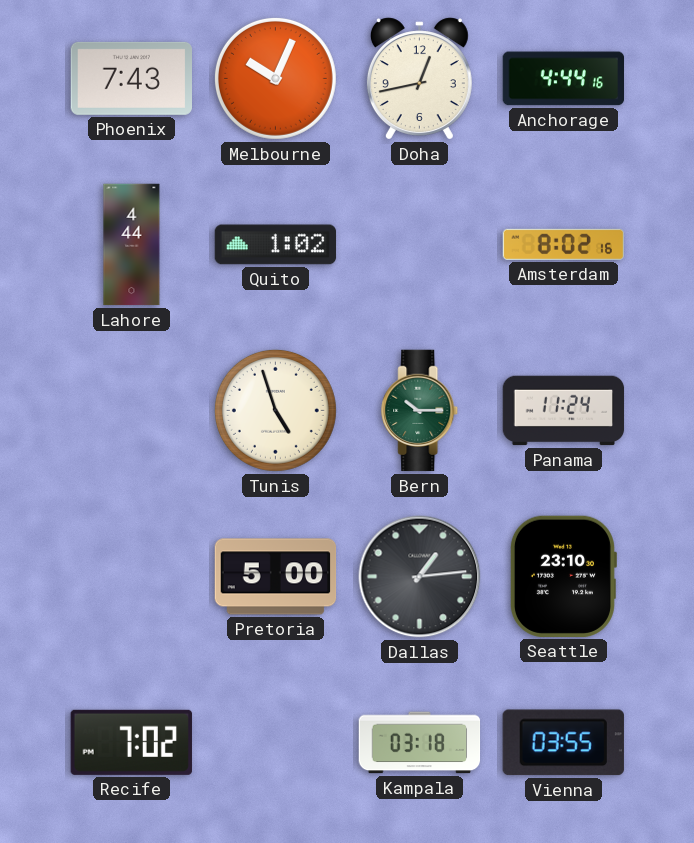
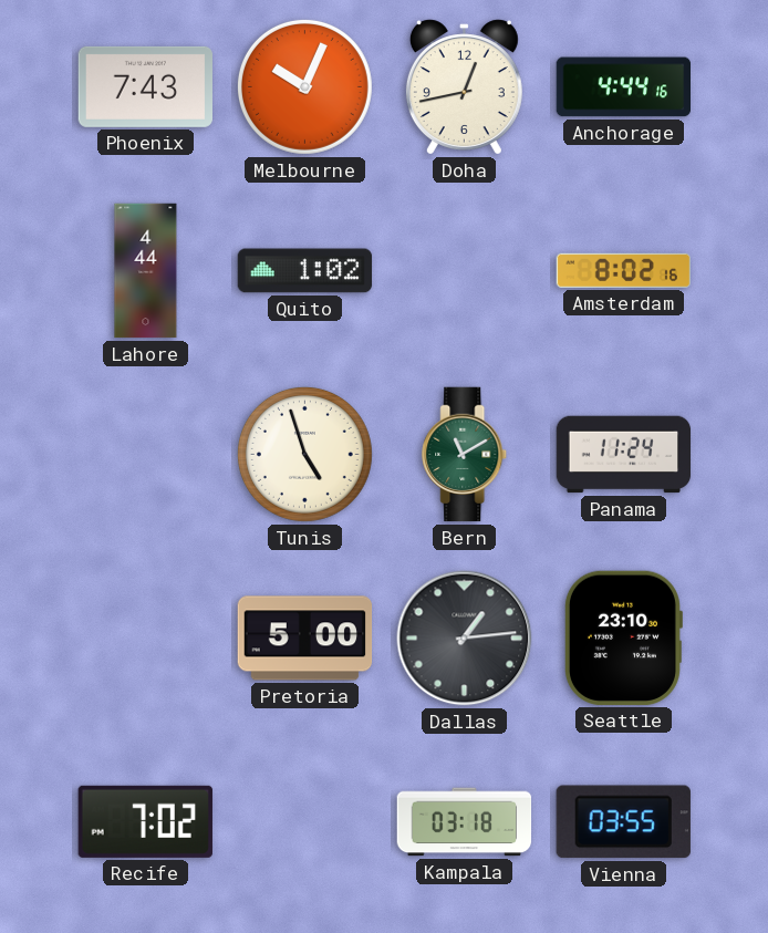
Bern: 10:15 -> 11:10 (465, 455)
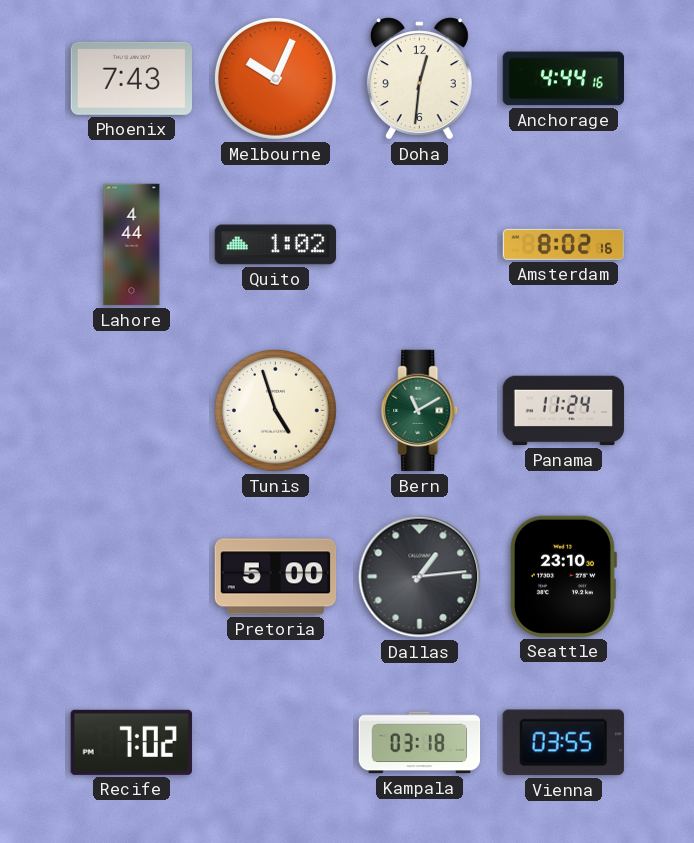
Doha: 12:43 -> 12:31 (419, 79)
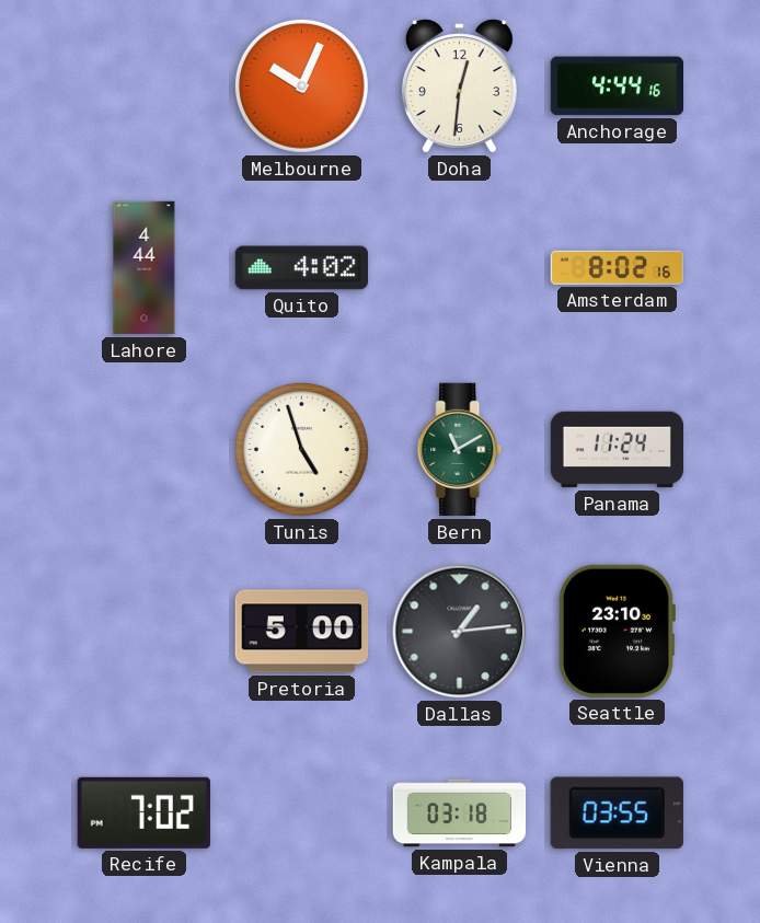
Phoenix: 7:43 -> none (131, 78)
Quito: 1:02 -> 4:02 (302, 268)
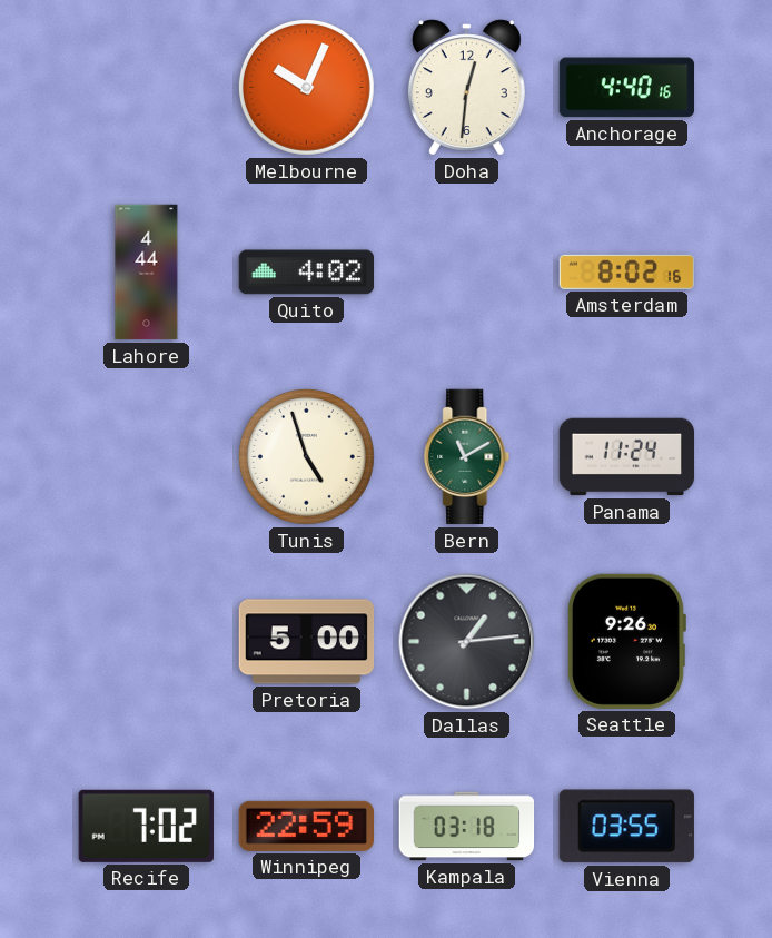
Anchorage: 4:44 -> 4:40 (626, 88)
Seattle: 23:10 -> 9:26 (626, 641)
Winnipeg: none -> 22:59 (306, 826)
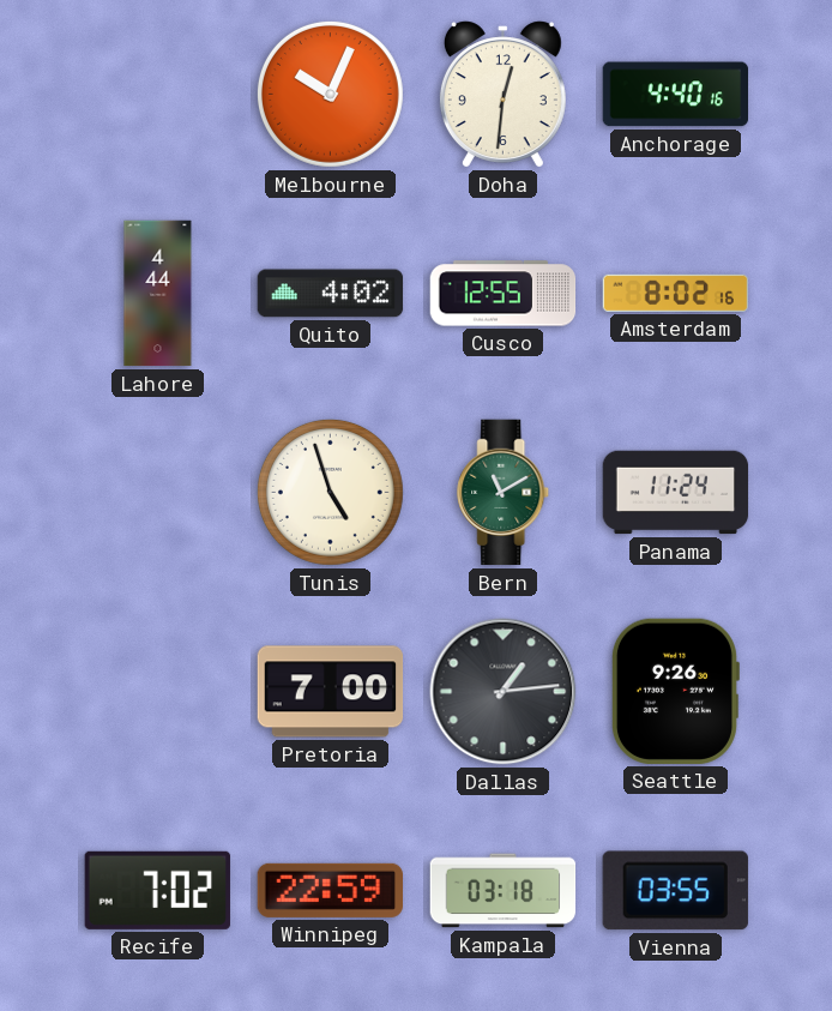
Cusco: none -> 12:55 (504, 294)
Pretoria: 5:00 -> 7:00 (331, 692)
